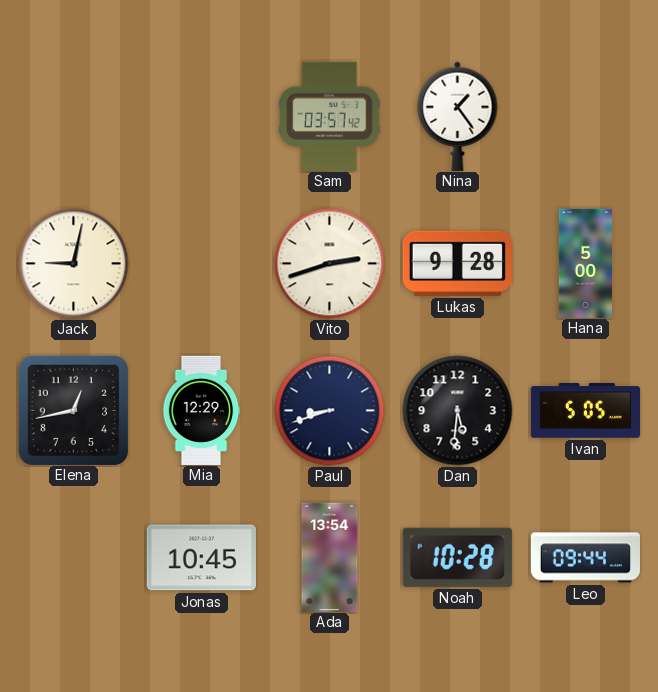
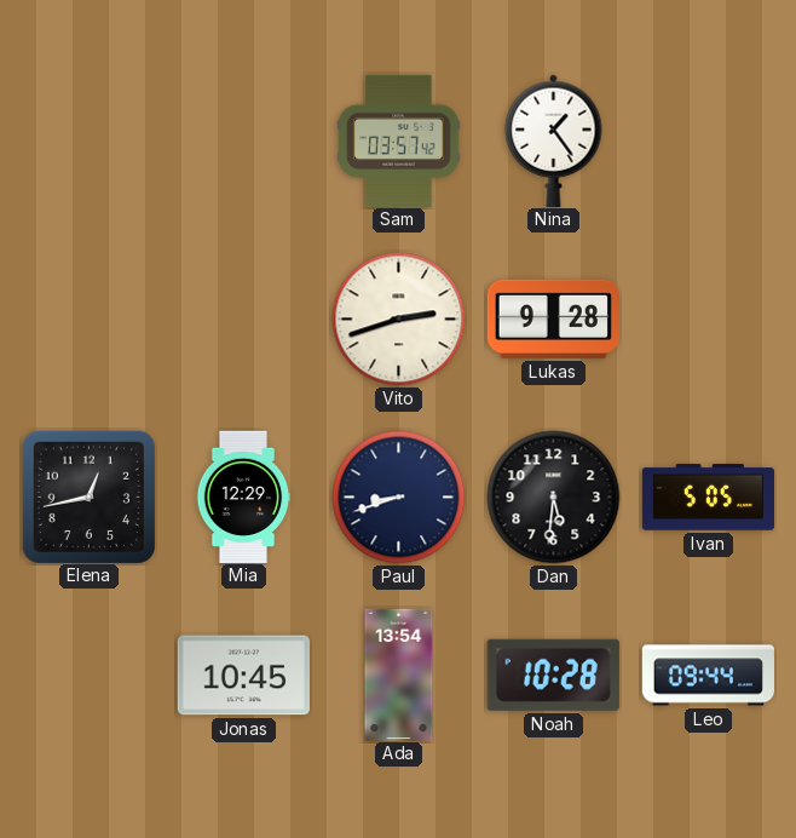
Jack: 9:02 -> none (74, 264)
Hana: 5:00 -> none (585, 263)
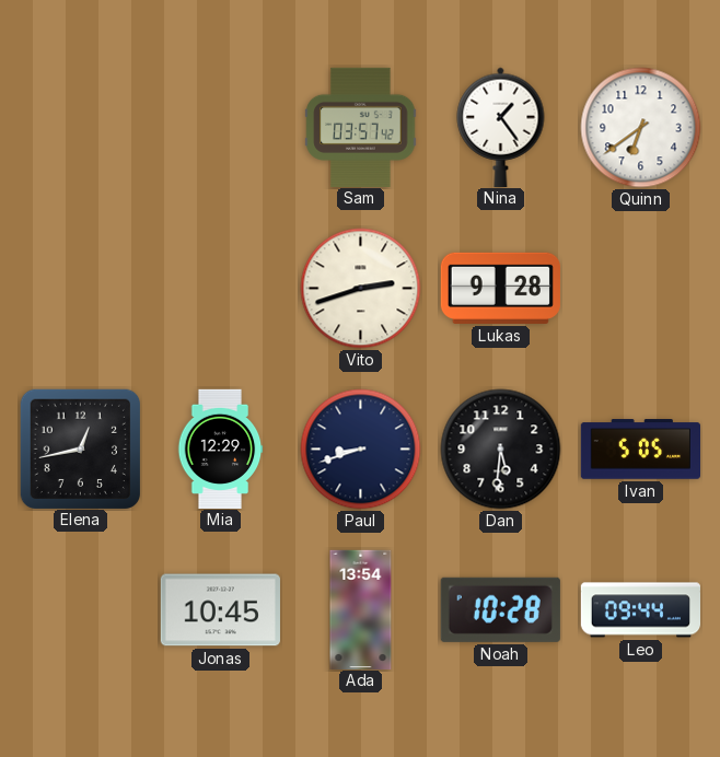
Quinn: none -> 6:39 (641, 128)
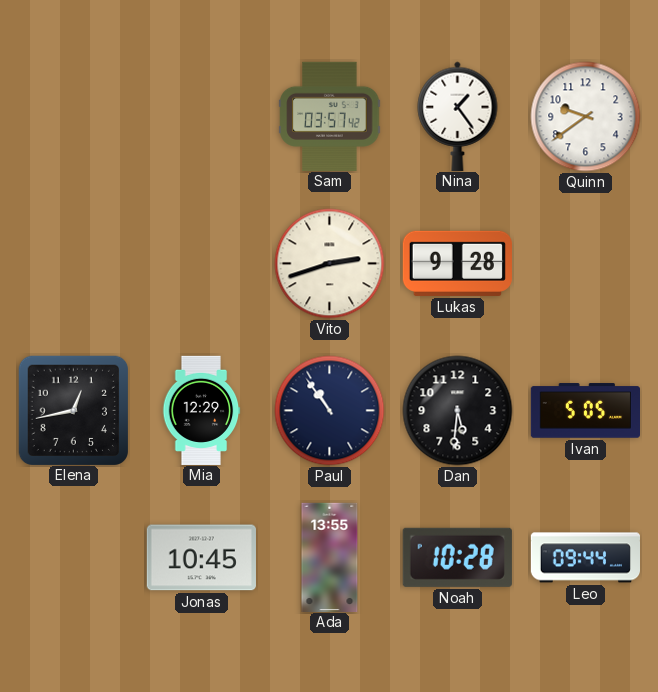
Quinn: 6:39 -> 9:39 (586, 117)
Paul: 8:42 -> 10:54 (330, 411)
Ada: 13:54 -> 13:55 (330, 557)
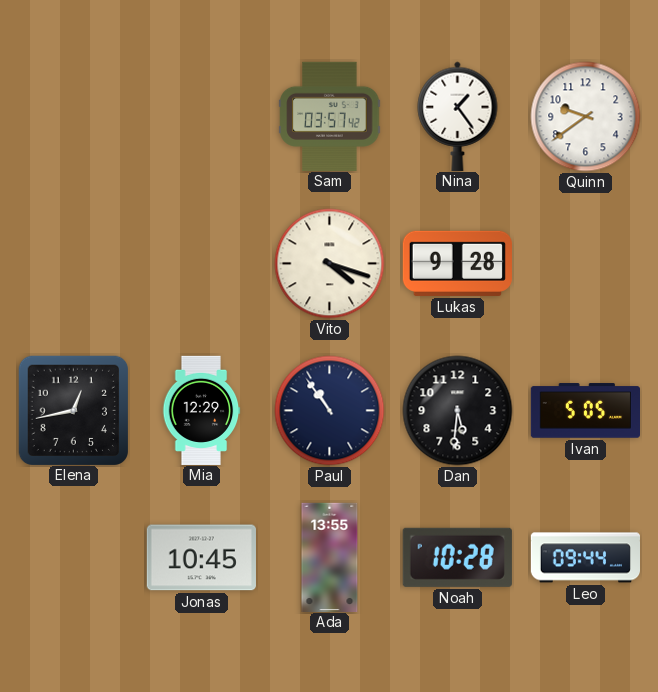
Vito: 2:42 -> 4:18 (330, 264)
